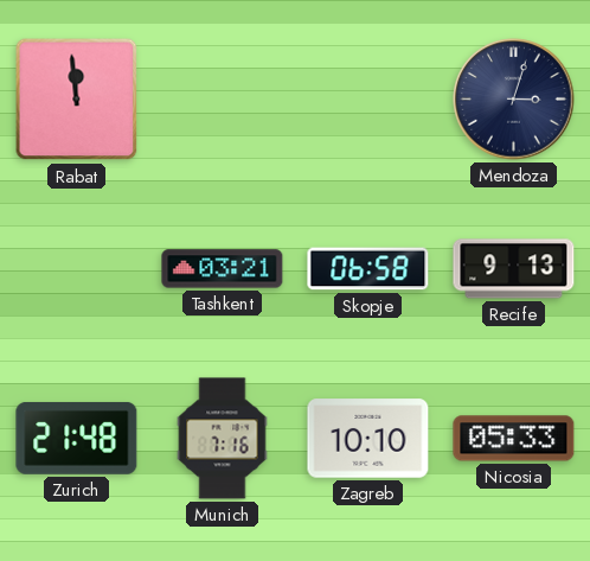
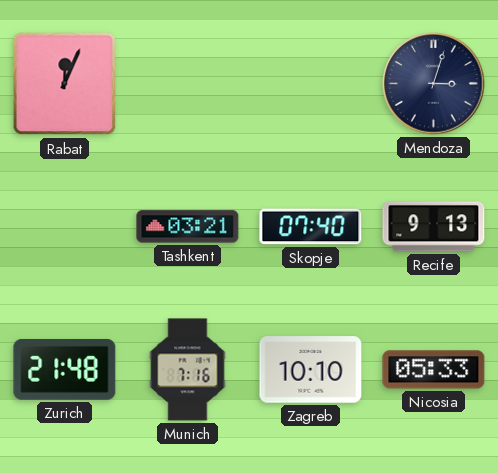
Rabat: 11:59 -> 12:04 (65, 84)
Skopje: 06:58 -> 07:40 (311, 227)
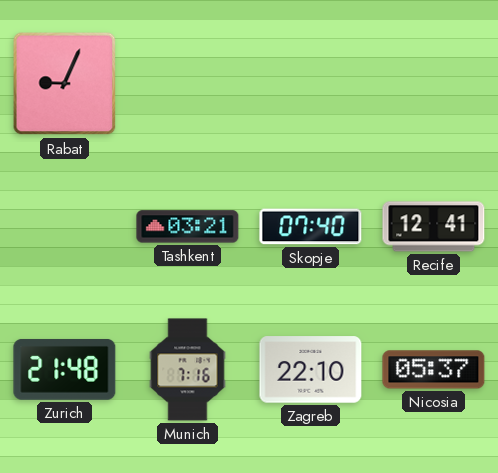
Rabat: 12:04 -> 9:04 (65, 84)
Mendoza: 3:03 -> none (434, 84)
Recife: 9:13 -> 12:41 (434, 227)
Zagreb: 10:10 -> 22:10 (311, 370)
Nicosia: 05:33 -> 05:37 (434, 370)
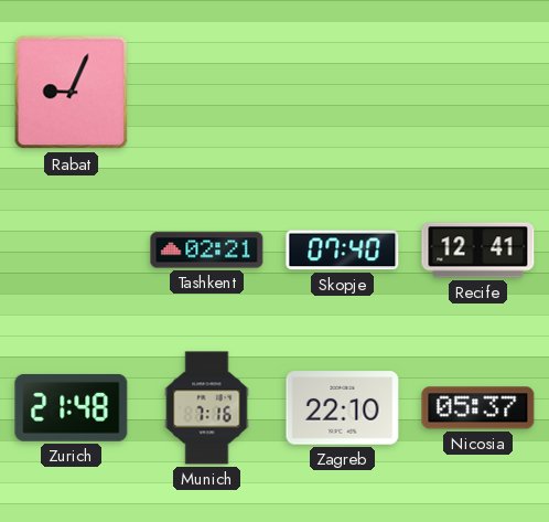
Tashkent: 03:21 -> 02:21 (207, 251)
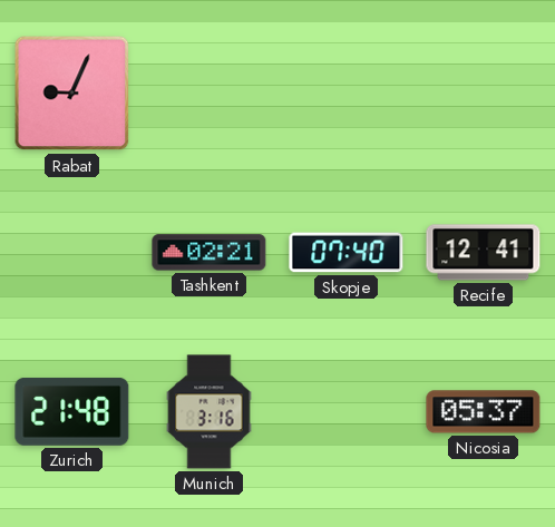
Munich: 7:16 -> 3:16 (210, 412)
Zagreb: 22:10 -> none (343, 408)
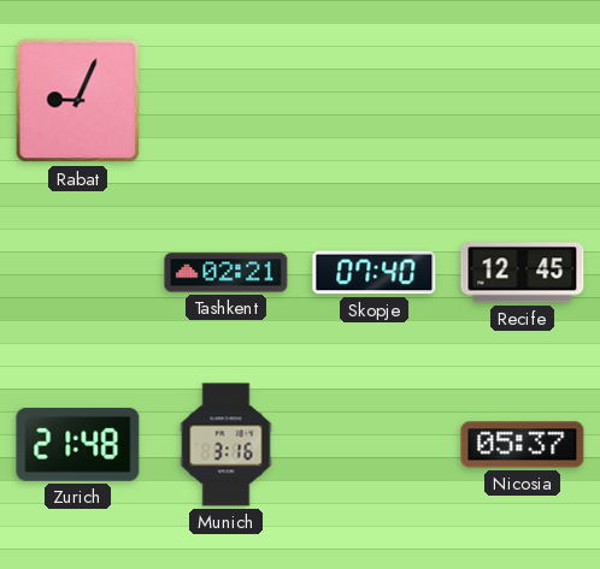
Recife: 12:41 -> 12:45 (523, 273)
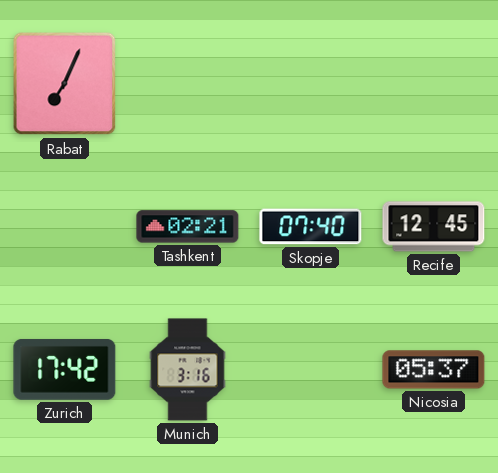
Rabat: 9:04 -> 7:04 (65, 84)
Zurich: 21:48 -> 17:42 (65, 369)
